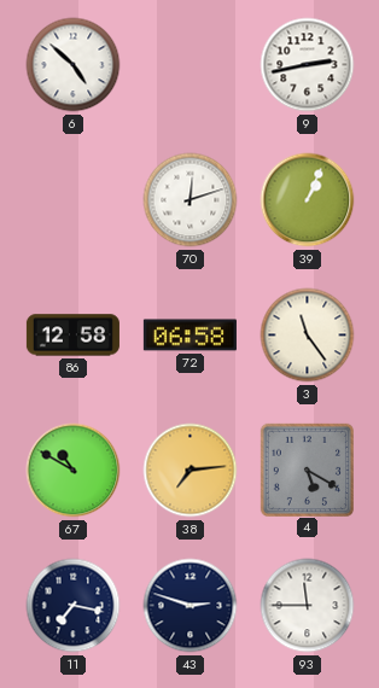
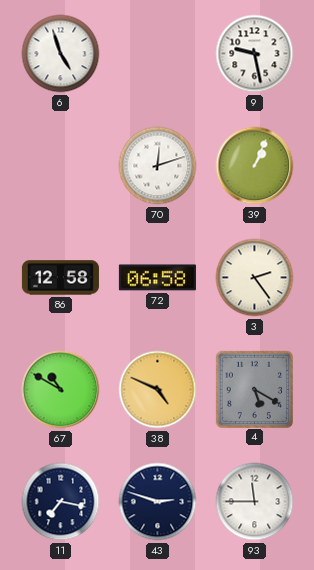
6: 4:52 -> 4:57 (61, 54)
9: 2:43 -> 9:28 (255, 54)
3: 11:24 -> 2:24 (255, 278)
38: 7:14 -> 4:49 (158, 390)
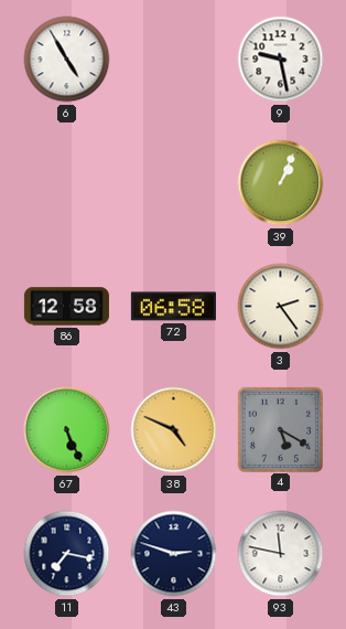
6: 4:57 -> 4:55 (67, 60)
70: 12:12 -> none (158, 166)
67: 10:50 -> 5:26 (67, 430)
93: 11:45 -> 11:47 (281, 554)
